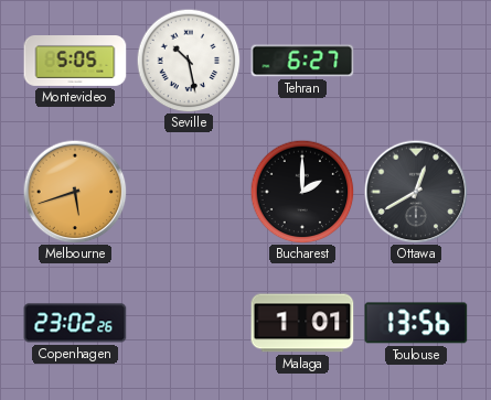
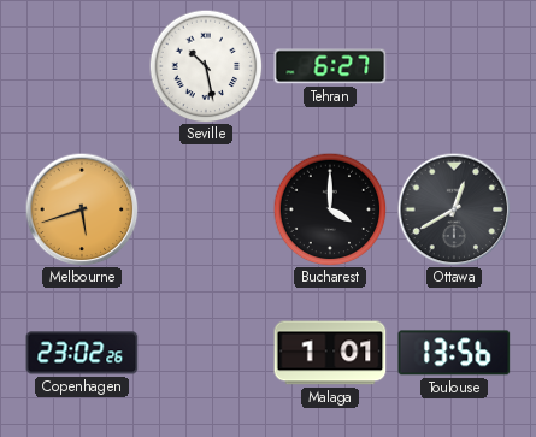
Montevideo: 5:05 -> none (75, 62)
Bucharest: 2:00 -> 4:00 (330, 209)
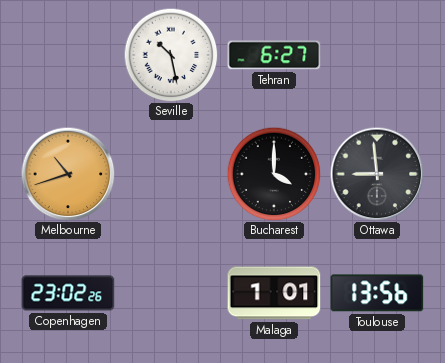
Melbourne: 5:42 -> 10:42 (68, 174)
Ottawa: 12:40 -> 8:59 (377, 174)
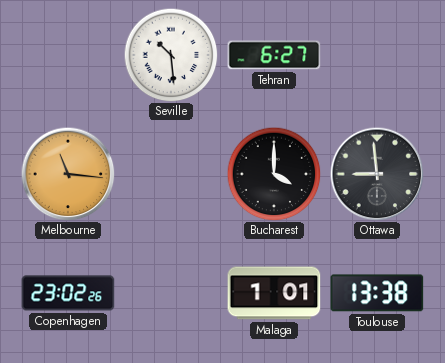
Seville: 10:28 -> 10:29 (171, 55)
Melbourne: 10:42 -> 11:16 (68, 174)
Toulouse: 13:56 -> 13:38 (377, 293)
